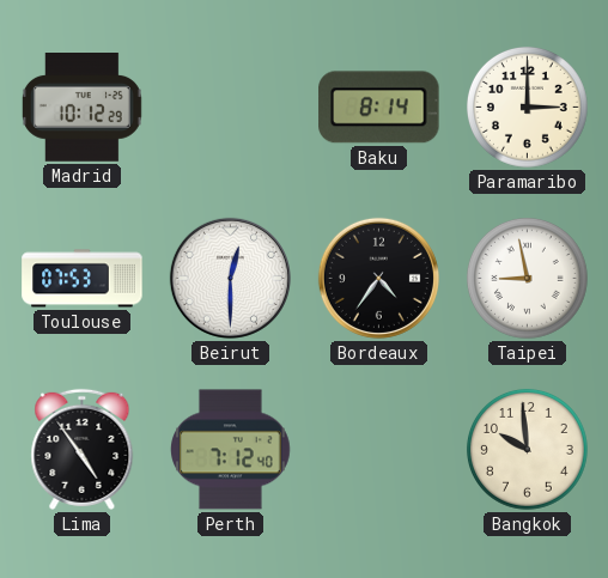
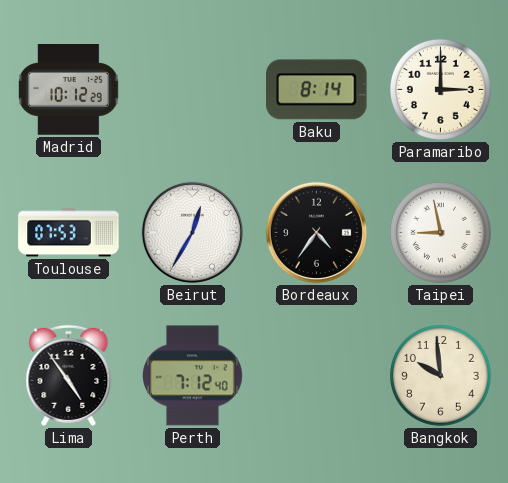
Beirut: 12:30 -> 12:35 (192, 232)
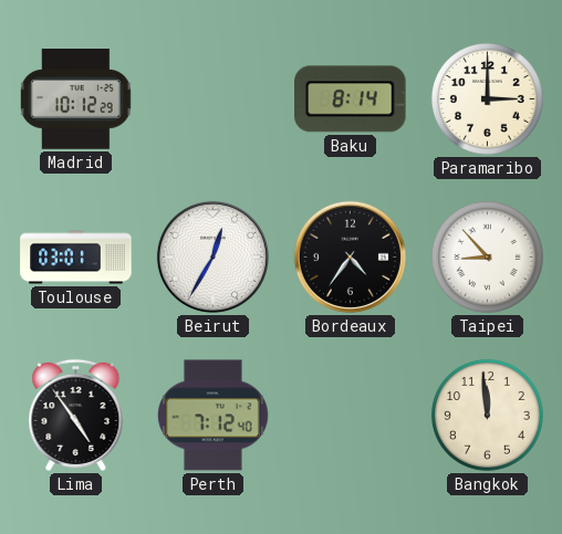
Toulouse: 07:53 -> 03:01 (76, 258)
Taipei: 8:58 -> 8:53 (487, 256)
Bangkok: 9:59 -> 11:59 (487, 415)
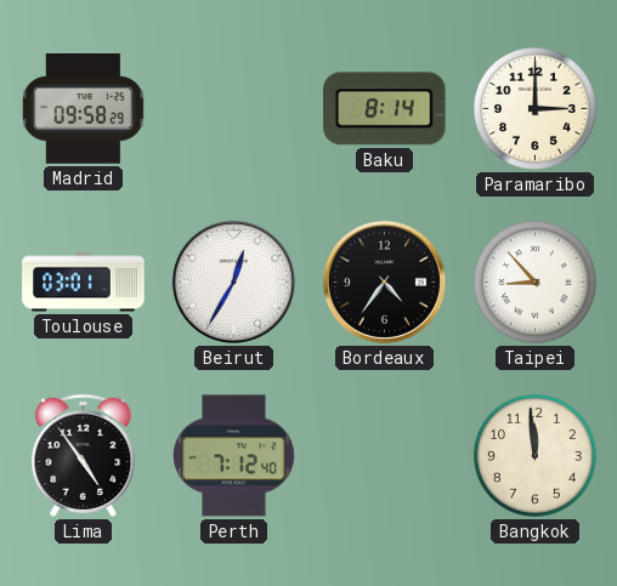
Madrid: 10:12 -> 09:58 (83, 109)
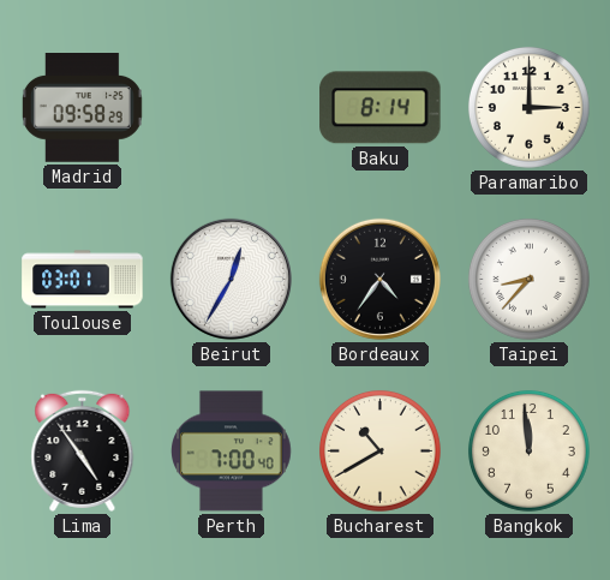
Taipei: 8:53 -> 8:37 (528, 279)
Perth: 7:12 -> 7:00 (232, 452)
Bucharest: none -> 10:40 (379, 450)
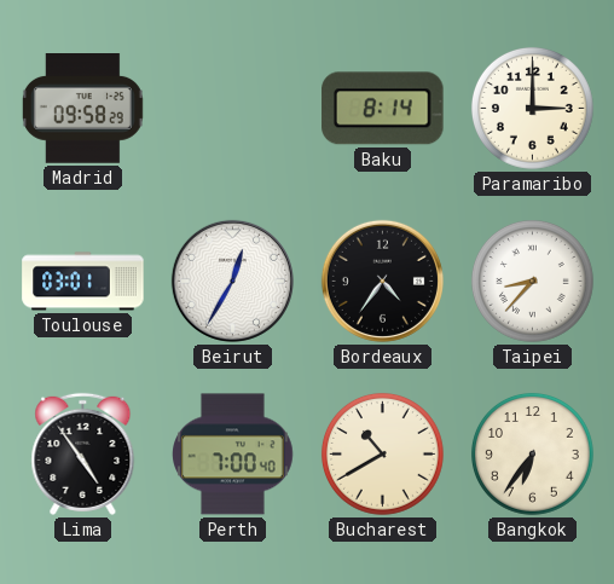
Bangkok: 11:59 -> 6:36 (532, 453)
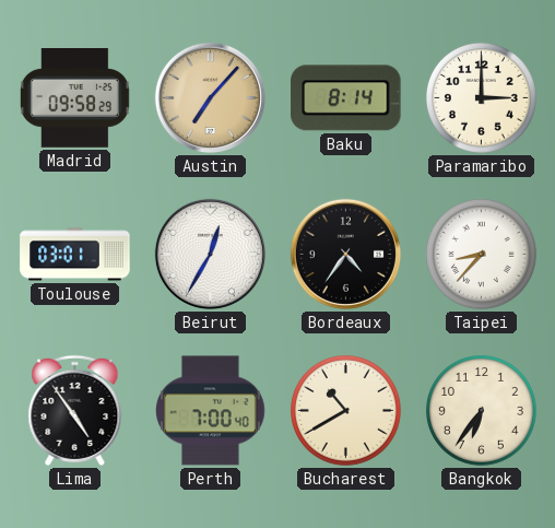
Austin: none -> 7:07 (210, 97)
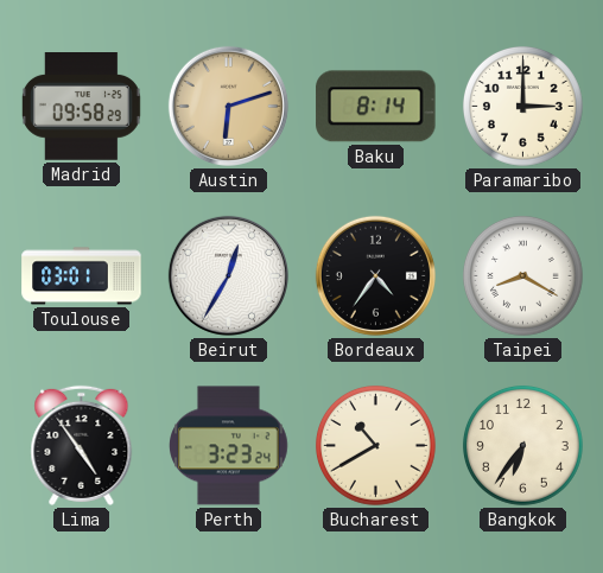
Austin: 7:07 -> 6:12 (228, 106)
Taipei: 8:37 -> 8:20 (522, 275)
Perth: 7:00 -> 3:23 (229, 446)
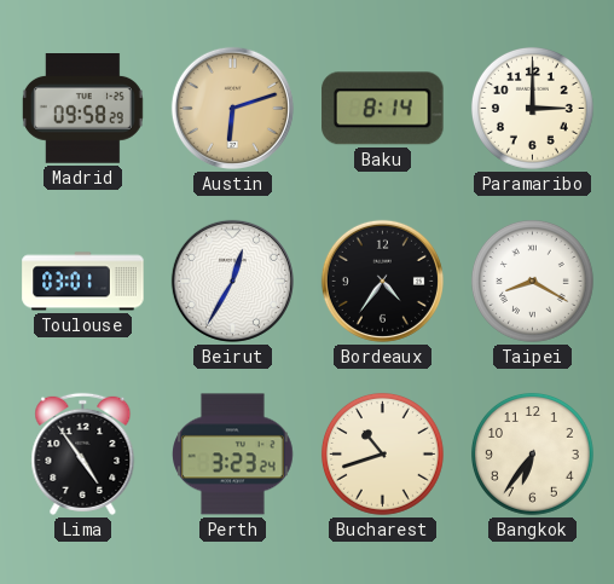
Bucharest: 10:40 -> 10:42 (382, 453)
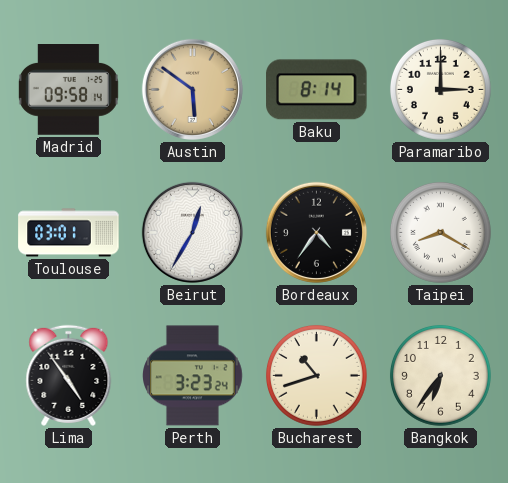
Madrid: 09:58:29 -> 09:58:14 (68, 90)
Austin: 6:12 -> 5:51 (192, 89)
